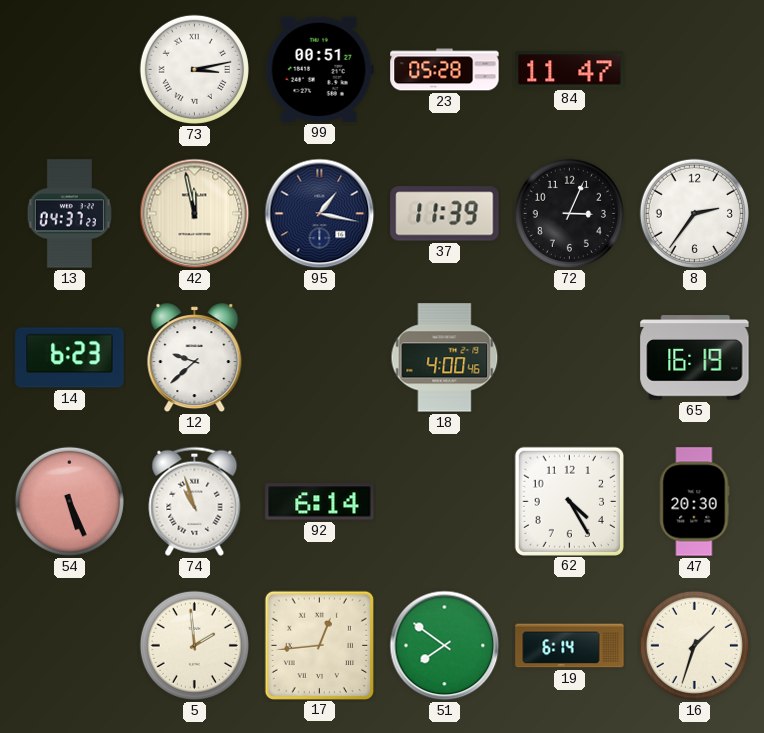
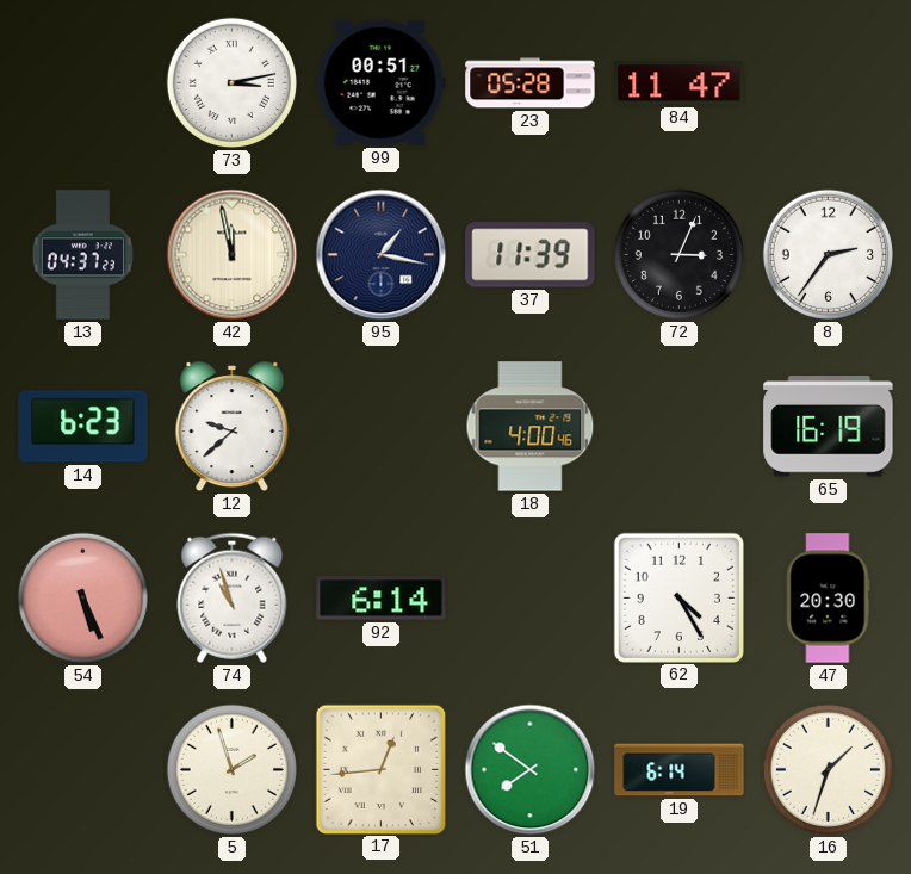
5: 1:59 -> 1:57 (231, 769)
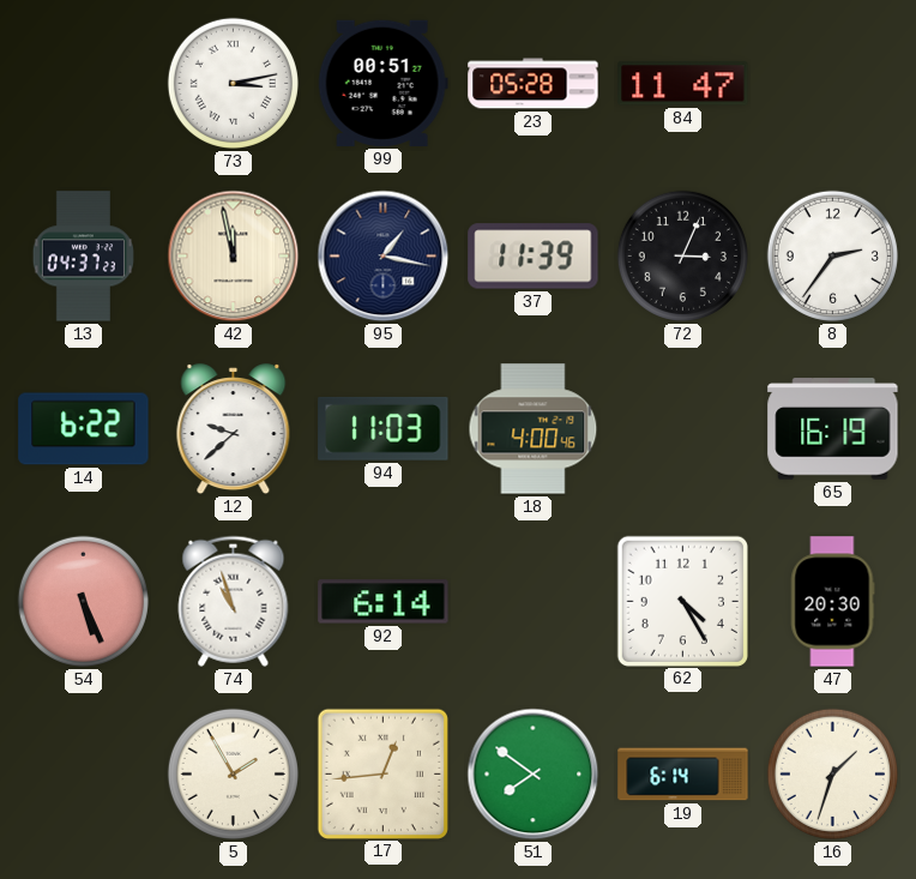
14: 6:23 -> 6:22 (84, 429)
94: none -> 11:03 (384, 428)
5: 1:57 -> 1:55 (233, 773)
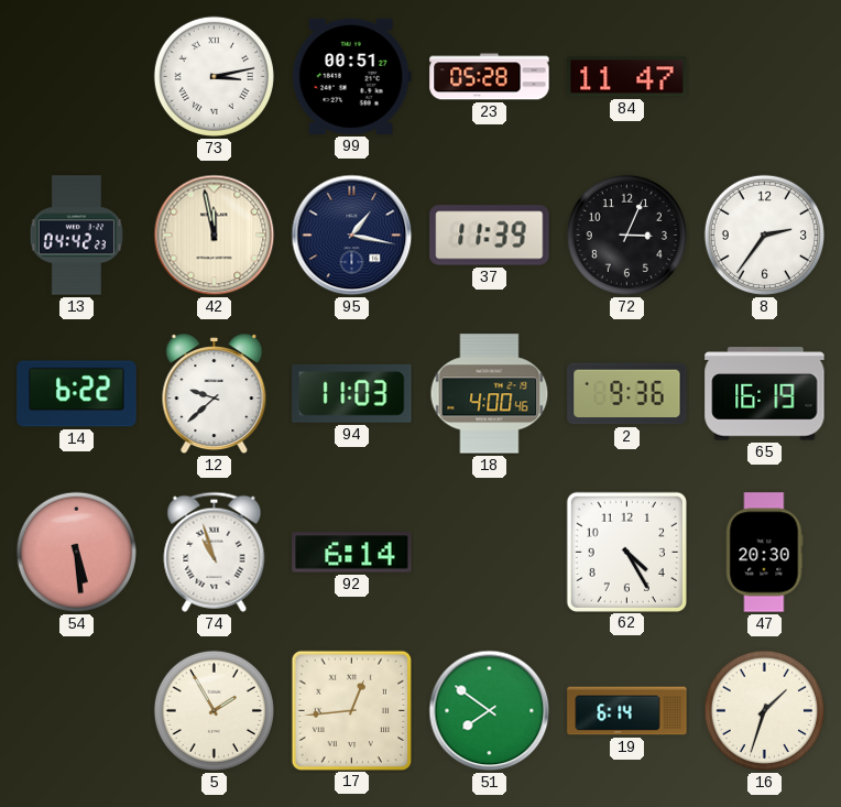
13: 04:37 -> 04:42 (76, 236)
2: none -> 9:36 (627, 394)
54: 5:26 -> 5:29 (76, 552)
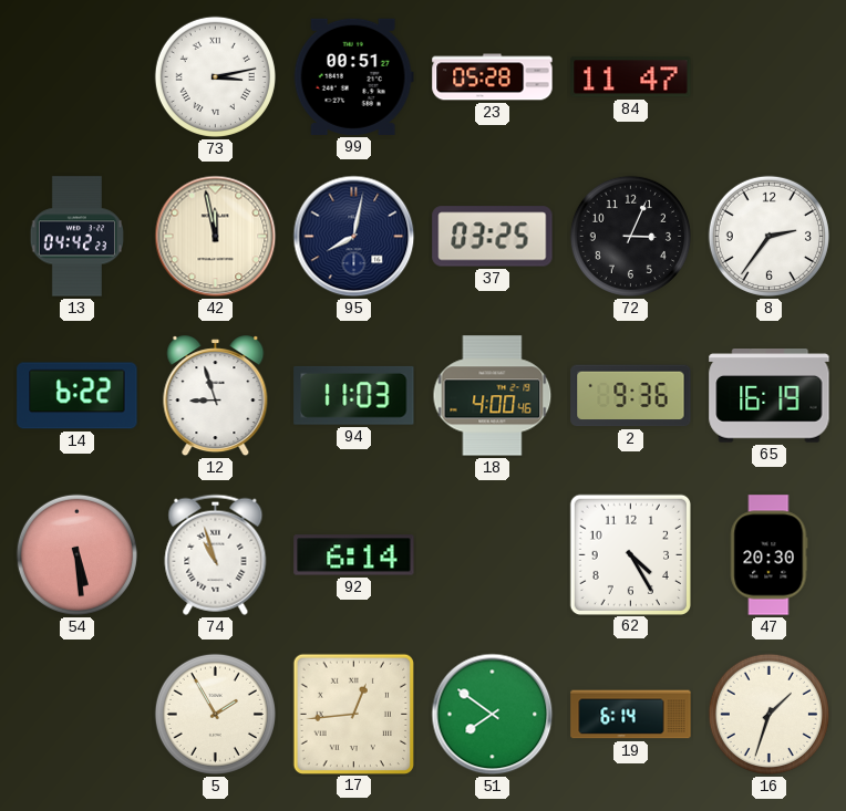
95: 1:17 -> 8:02 (354, 237)
37: 11:39 -> 03:25 (493, 237)
12: 9:38 -> 8:57 (216, 396)
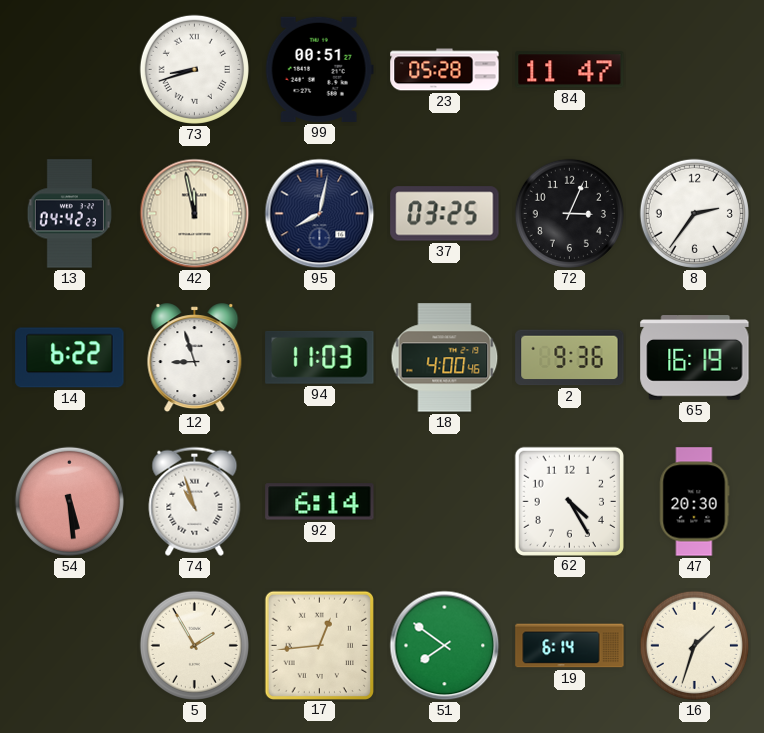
73: 3:13 -> 8:42 (194, 69)
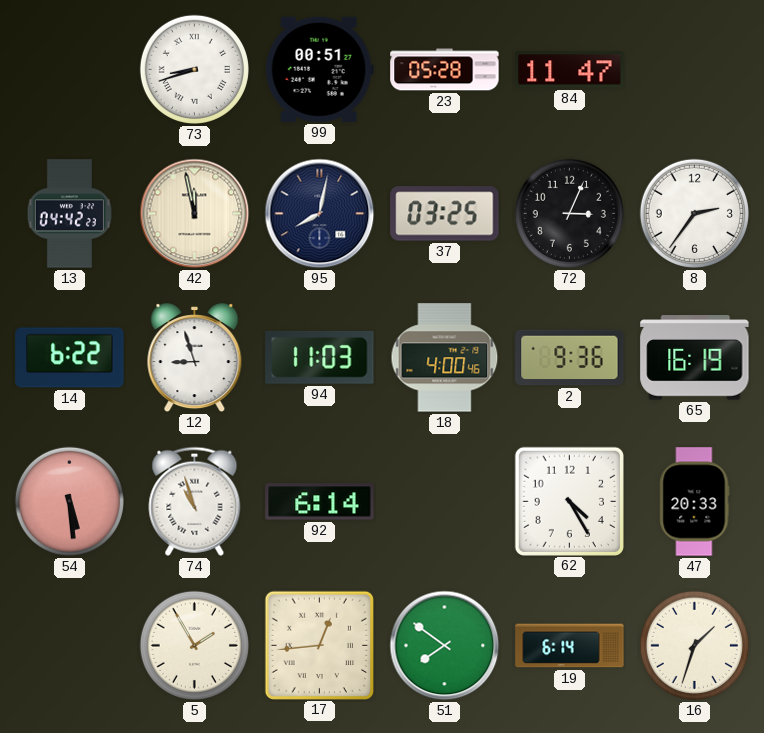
47: 20:30 -> 20:33 (694, 502)
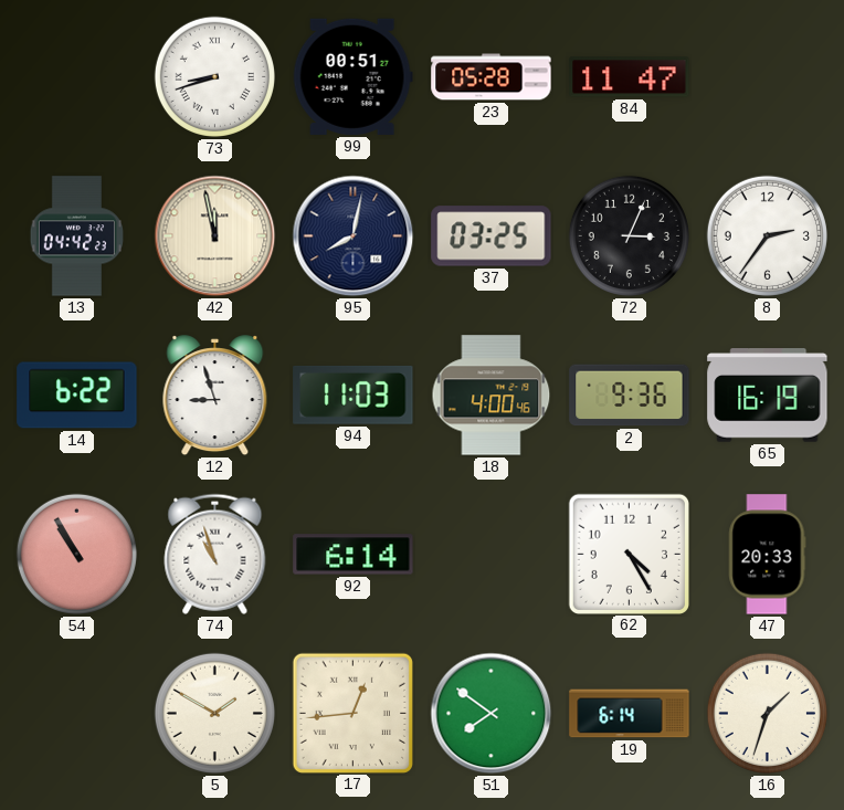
54: 5:29 -> 10:55 (76, 554)
5: 1:55 -> 1:50 (214, 713)
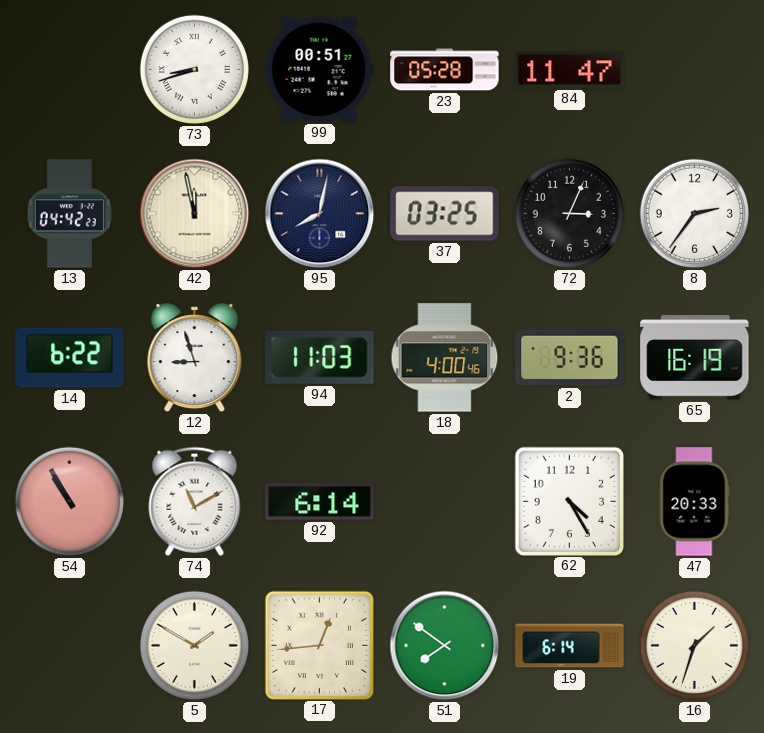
74: 10:57 -> 11:10 (195, 501)
